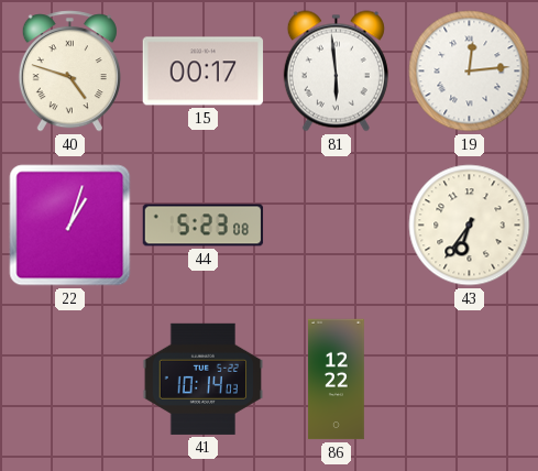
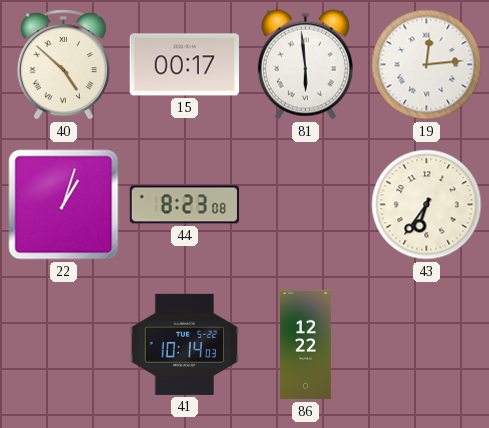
40: 4:48 -> 4:52 (63, 65)
44: 5:23 -> 8:23 (185, 205)
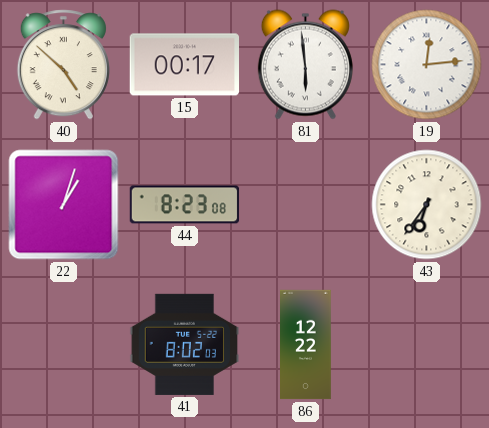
41: 10:14 -> 8:02 (185, 344)
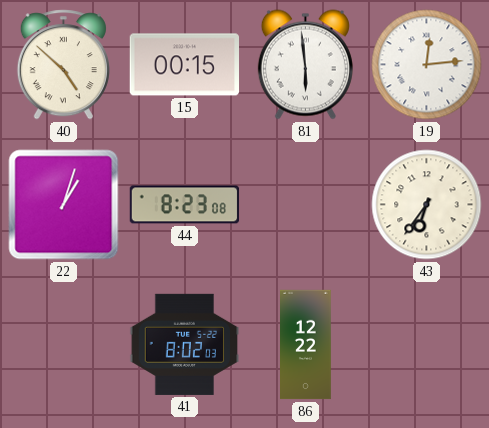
15: 00:17 -> 00:15 (185, 65)
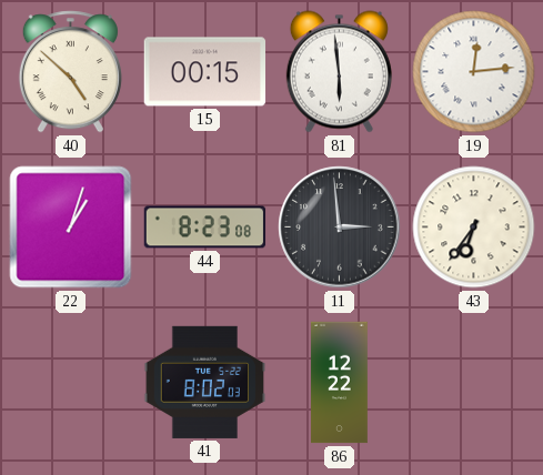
11: none -> 2:59 (340, 228)
